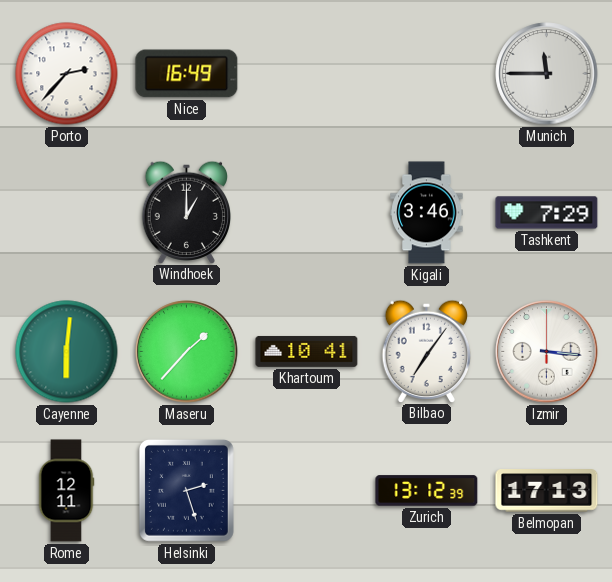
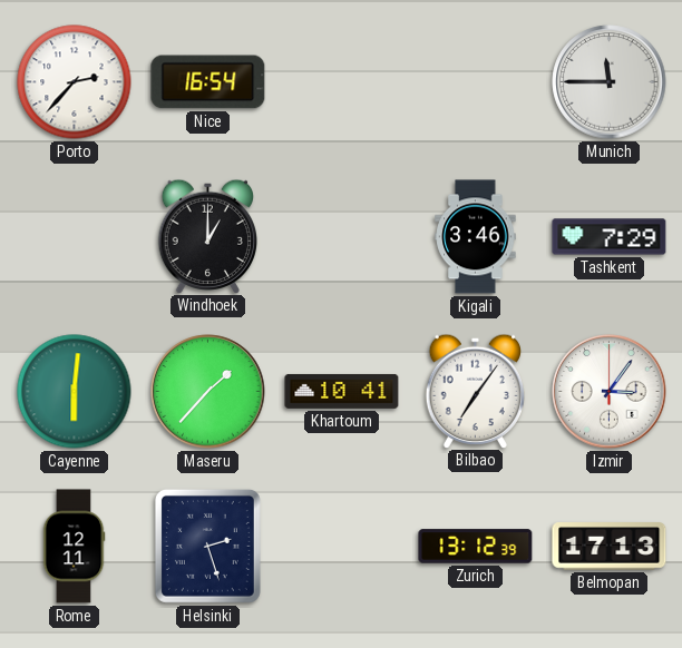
Nice: 16:49 -> 16:54 (208, 82)
Izmir: 3:16 -> 3:06 (610, 392)
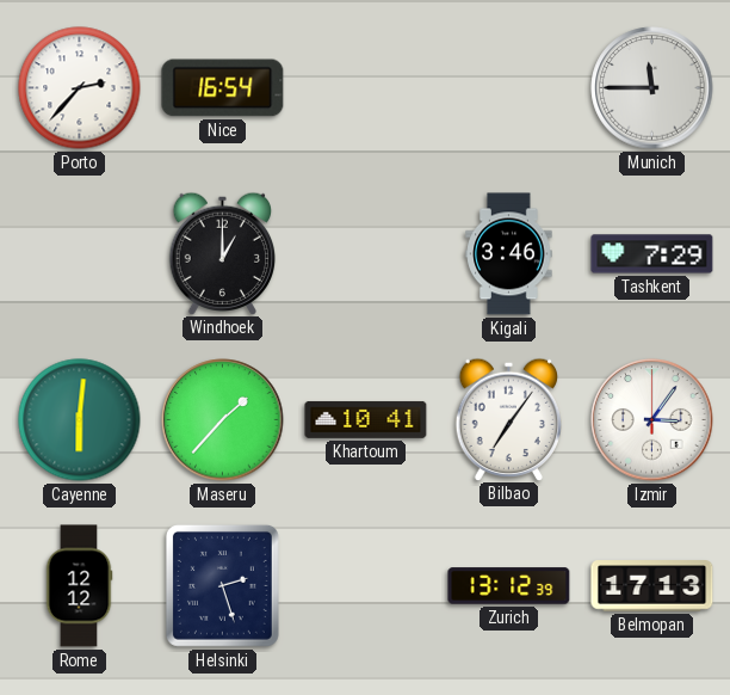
Rome: 12:11 -> 12:12 (79, 586)
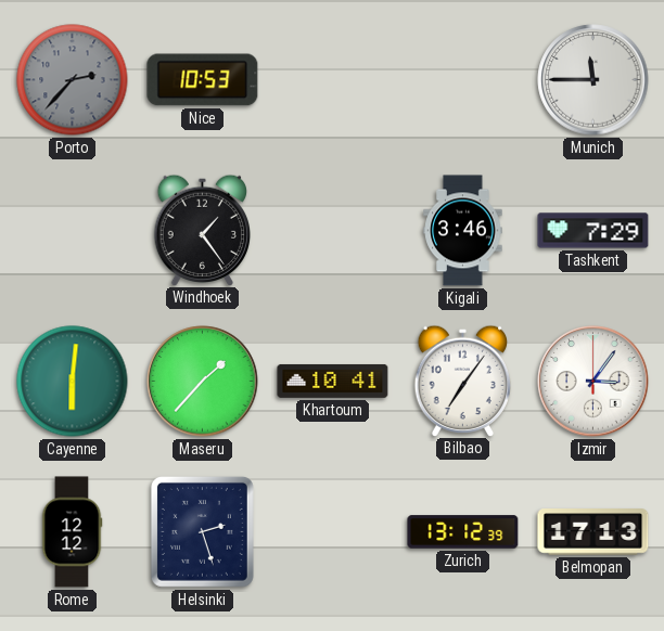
Porto dial: white -> grey (73, 80)
Nice: 16:54 -> 10:53 (203, 80)
Windhoek: 1:00 -> 1:24 (202, 230)
